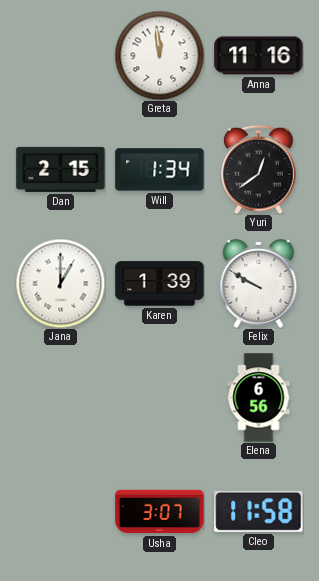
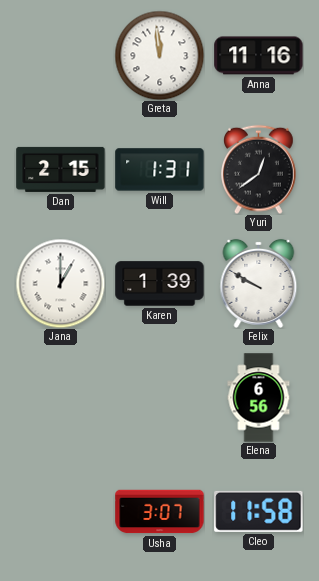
Will: 1:34 -> 1:31 (160, 170)
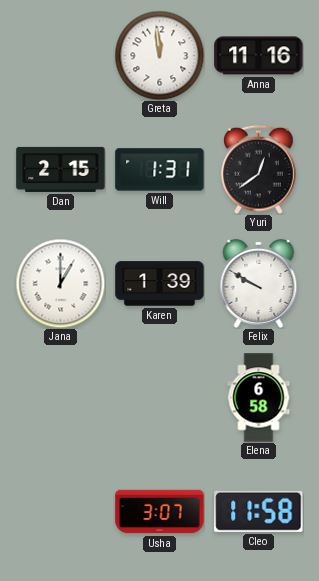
Elena: 6:56 -> 6:58 (259, 398)
